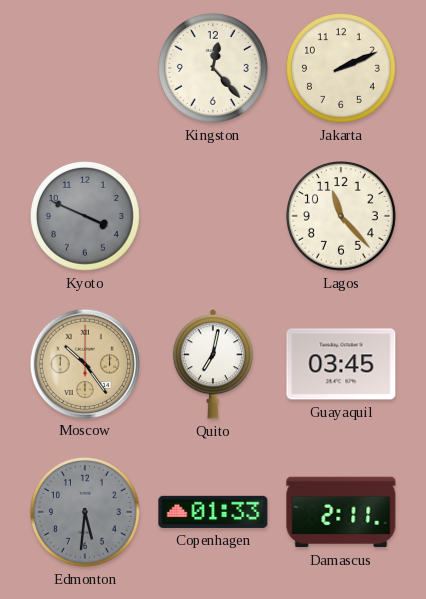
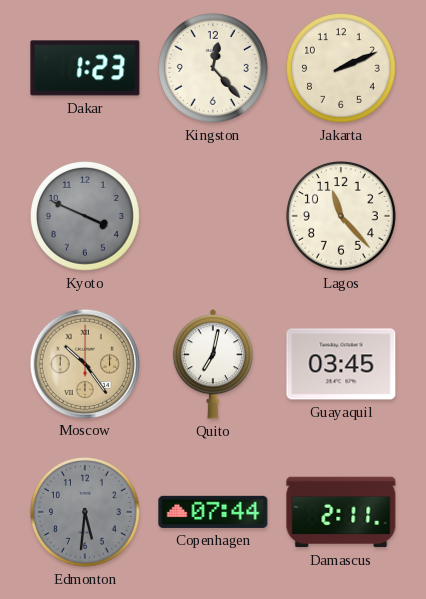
Dakar: none -> 1:23 (85, 68)
Copenhagen: 01:33 -> 07:44 (213, 512)
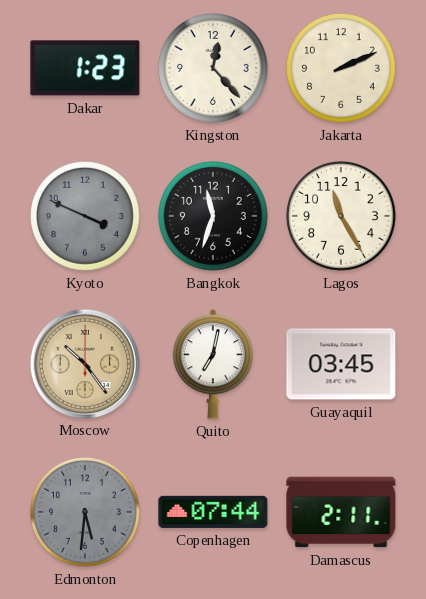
Bangkok: none -> 11:33 (214, 217)
Lagos: 11:23 -> 11:25 (342, 217)
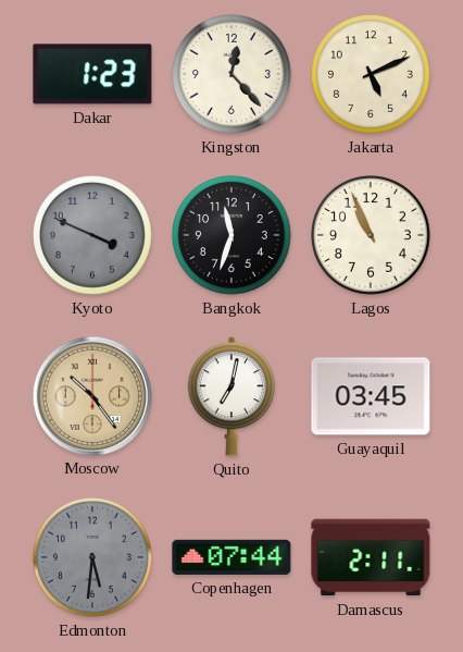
Jakarta: 2:11 -> 5:11 (372, 75)
Lagos: 11:25 -> 10:56 (372, 236)
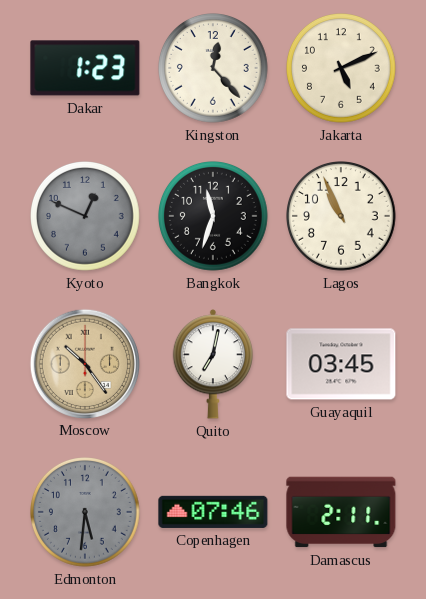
Kyoto: 3:49 -> 12:49 (86, 217)
Copenhagen: 07:44 -> 07:46 (213, 512)
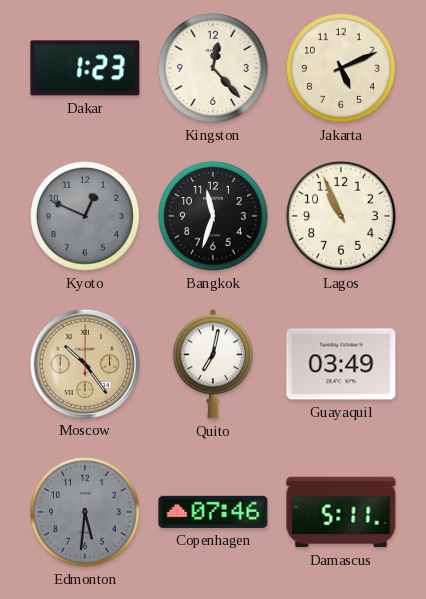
Guayaquil: 03:45 -> 03:49 (341, 364)
Damascus: 2:11 -> 5:11 (341, 512)
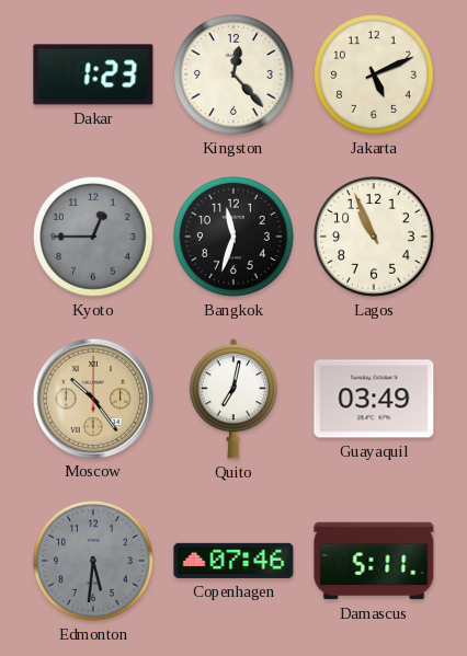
Kyoto: 12:49 -> 12:45 (94, 238)
